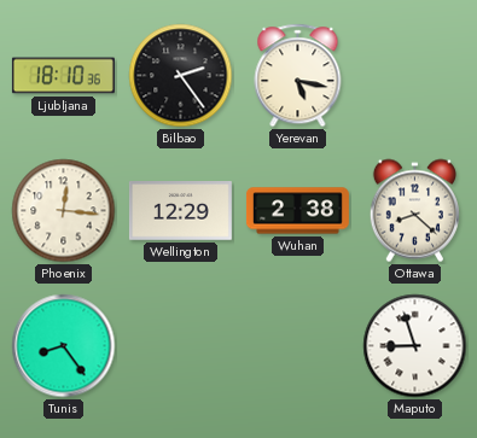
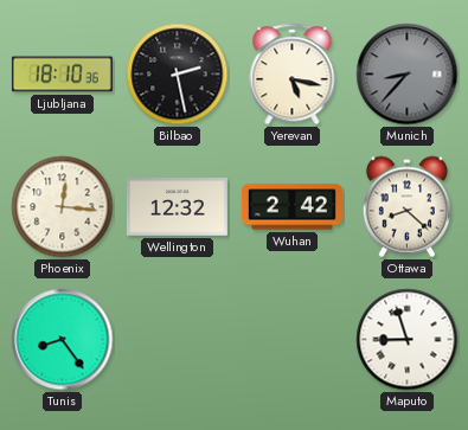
Bilbao: 2:24 -> 2:28 (178, 75)
Munich: none -> 8:37 (408, 75)
Wellington: 12:29 -> 12:32 (177, 207)
Wuhan: 2:38 -> 2:42 (291, 207)
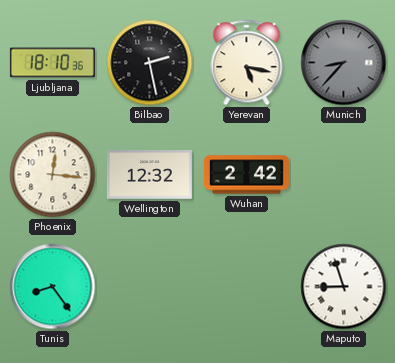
Ottawa: 8:22 -> none (406, 207)
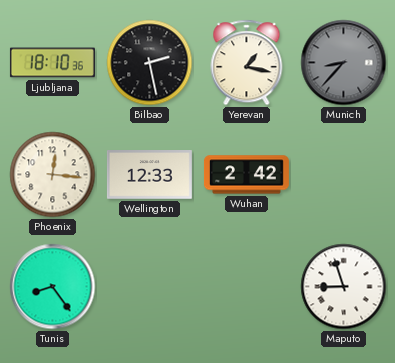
Yerevan: 5:17 -> 1:17 (247, 63)
Wellington: 12:32 -> 12:33 (149, 175)
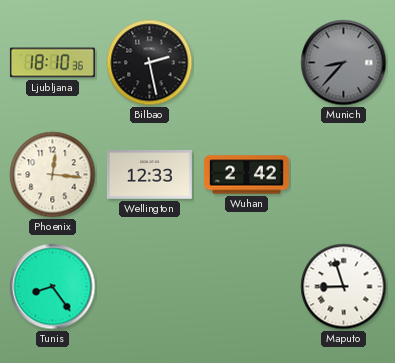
Yerevan: 1:17 -> none (247, 63)
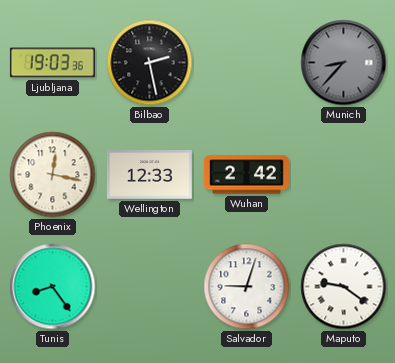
Ljubljana: 18:10 -> 19:03 (52, 63)
Phoenix: 12:16 -> 12:17 (53, 175)
Salvador: none -> 9:03 (247, 287)
Maputo: 8:57 -> 9:21 (344, 287)
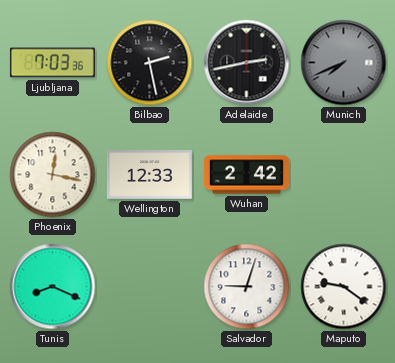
Ljubljana: 19:03 -> 7:03 (52, 63)
Adelaide: none -> 2:43 (247, 63)
Munich: 8:37 -> 7:41 (344, 63)
Tunis: 8:24 -> 8:19 (53, 287)
